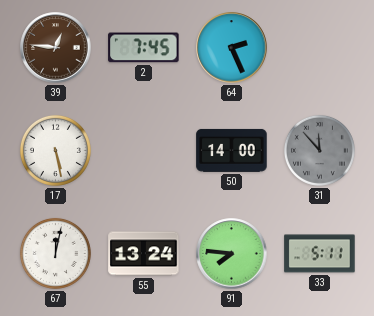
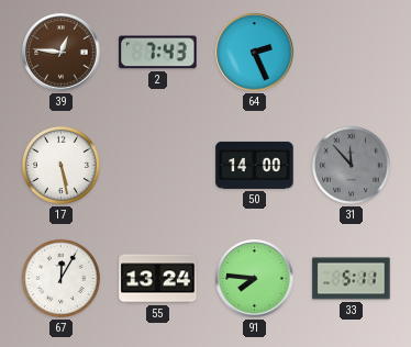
2: 7:45 -> 7:43 (158, 53)
67: 12:02 -> 12:05 (60, 278)
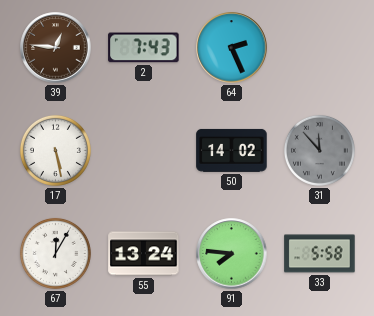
50: 14:00 -> 14:02 (232, 150)
33: 5:11 -> 5:58 (320, 254)
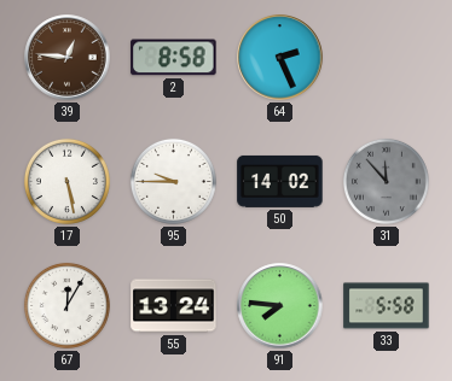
2: 7:43 -> 8:58 (174, 58)
95: none -> 9:45 (173, 181)
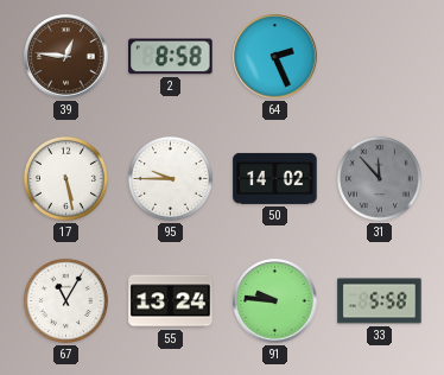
67: 12:05 -> 11:05 (65, 300)
91: 7:46 -> 9:46 (275, 301)
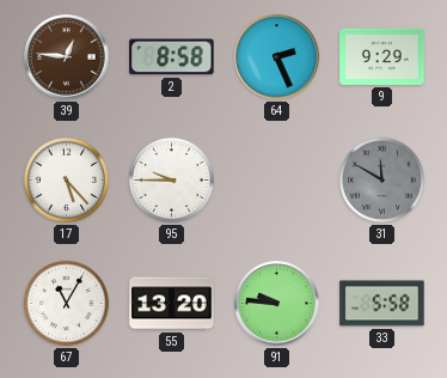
9: none -> 9:29 (382, 56)
17: 5:28 -> 5:23 (66, 179)
50: 14:02 -> none (275, 178)
31: 11:53 -> 11:50 (381, 179)
55: 13:24 -> 13:20 (172, 304)
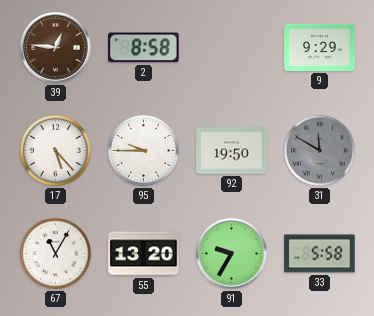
64: 2:26 -> none (277, 57)
92: none -> 19:50 (232, 151)
91: 9:46 -> 9:35 (232, 254)
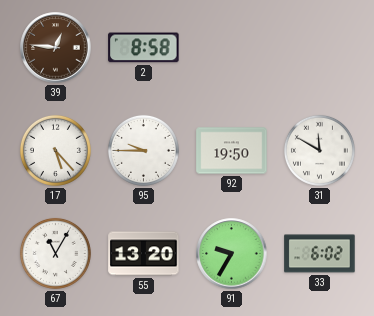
9: 9:29 -> none (320, 47)
31 dial: grey -> white (319, 150)
33: 5:58 -> 6:02 (320, 254)
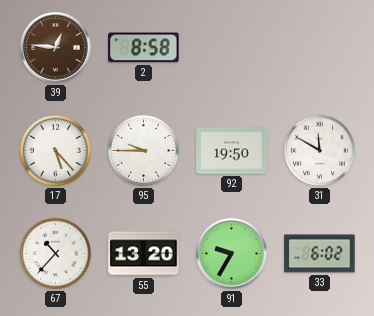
67: 11:05 -> 10:37 (55, 253)
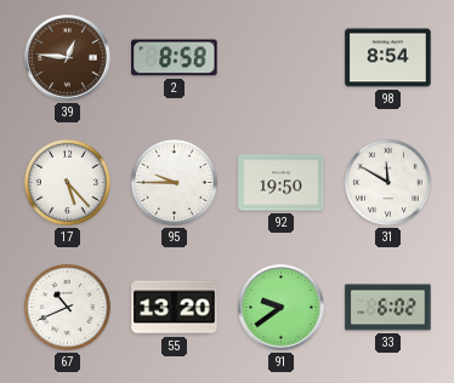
98: none -> 8:54 (388, 58)
67: 10:37 -> 10:41 (67, 307)
91: 9:35 -> 9:39 (282, 308)
